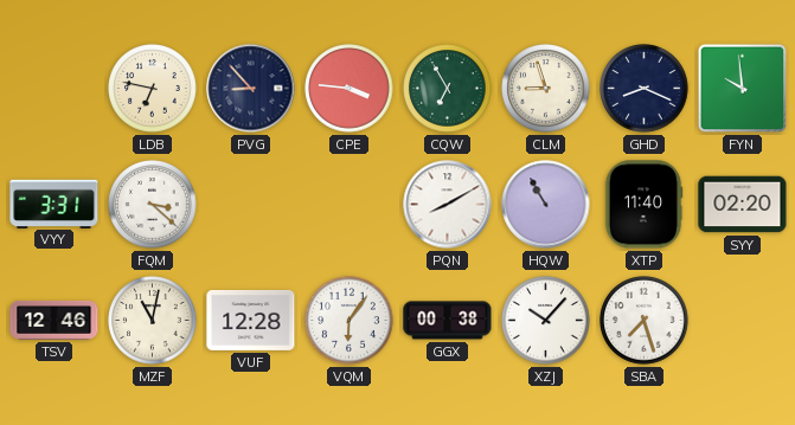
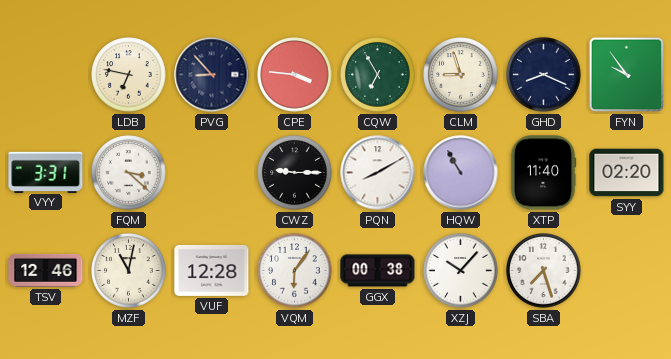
FYN: 9:59 -> 9:54 (627, 75)
CWZ: none -> 9:15 (295, 173)
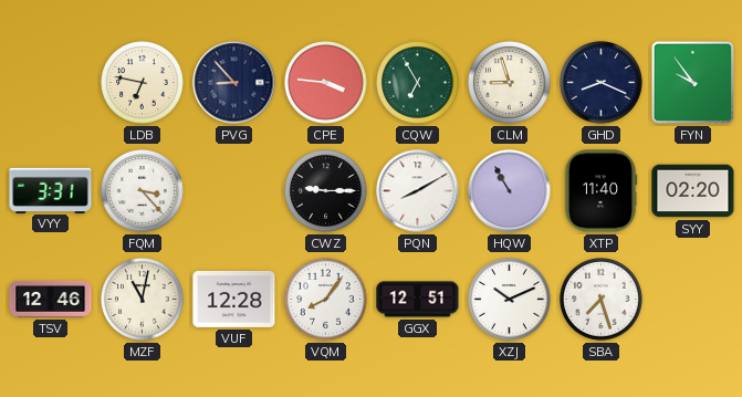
FQM: 3:22 -> 3:23 (143, 191)
VQM: 6:06 -> 8:06 (326, 300)
GGX: 00:38 -> 12:51 (418, 300)
XZJ: 10:07 -> 10:11 (510, 300)
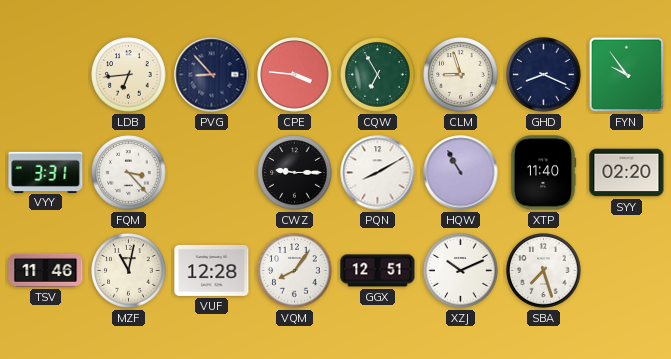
LDB: 6:47 -> 6:44 (129, 75)
TSV: 12:46 -> 11:46 (46, 270)
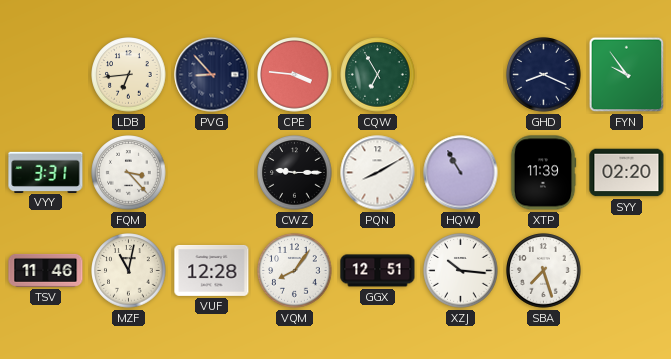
CLM: 8:57 -> none (461, 75)
XTP: 11:40 -> 11:39 (543, 173)
XZJ: 10:11 -> 10:16 (461, 271)
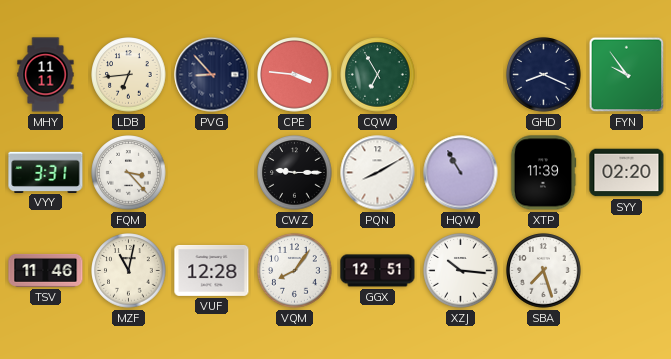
MHY: none -> 11:11 (46, 75)
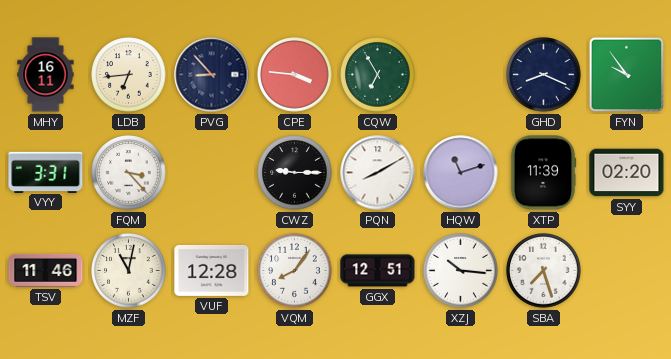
MHY: 11:11 -> 16:11 (46, 75)
HQW: 10:55 -> 11:12 (461, 173)
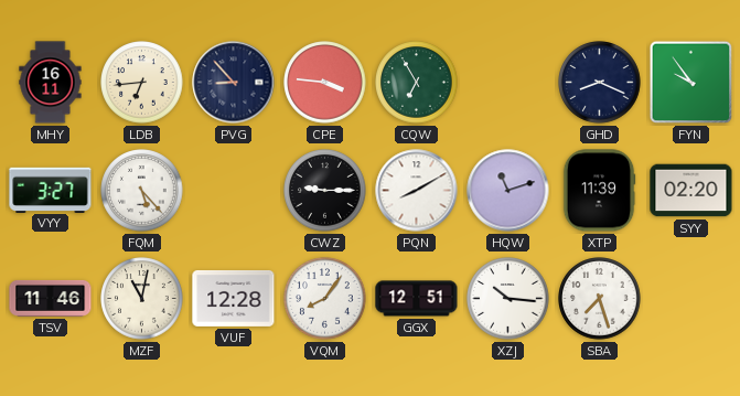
VYY: 3:31 -> 3:27 (51, 190)
FQM: 3:23 -> 5:23 (142, 191)
